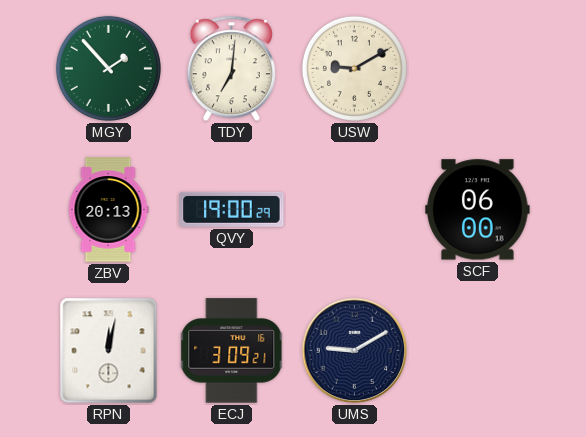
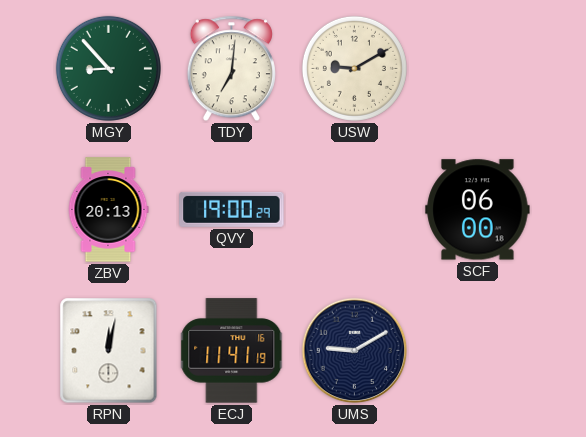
MGY: 1:53 -> 8:53 (108, 68)
ECJ: 3:09 -> 11:41 (232, 351)
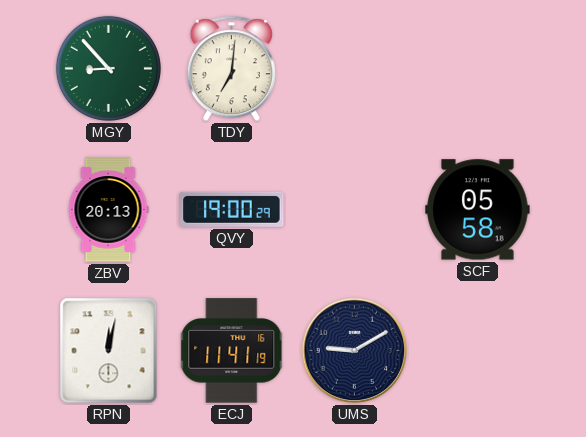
USW: 9:10 -> none (354, 68)
SCF: 06:00 -> 05:58 (478, 210)
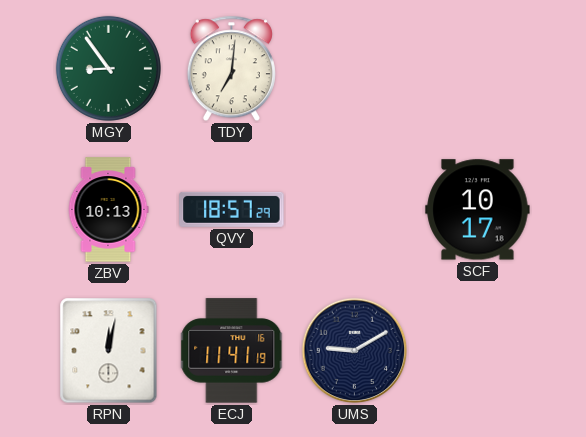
MGY: 8:53 -> 8:54 (108, 68)
ZBV: 20:13 -> 10:13 (108, 210)
QVY: 19:00 -> 18:57 (232, 209)
SCF: 05:58 -> 10:17 (478, 210)
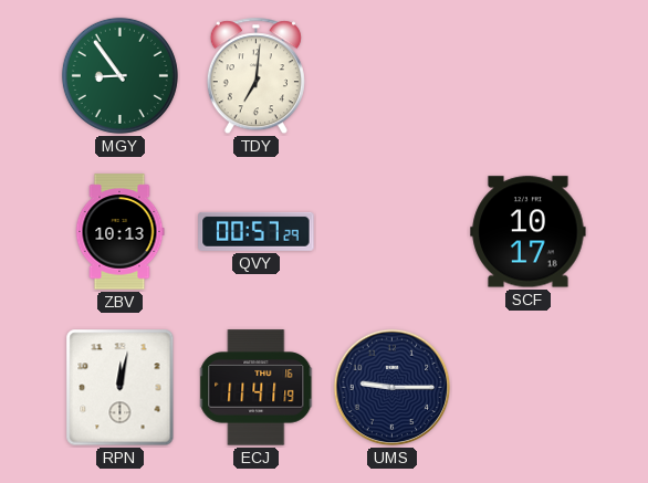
QVY: 18:57 -> 00:57 (257, 231)
UMS: 9:10 -> 9:15 (393, 388)
